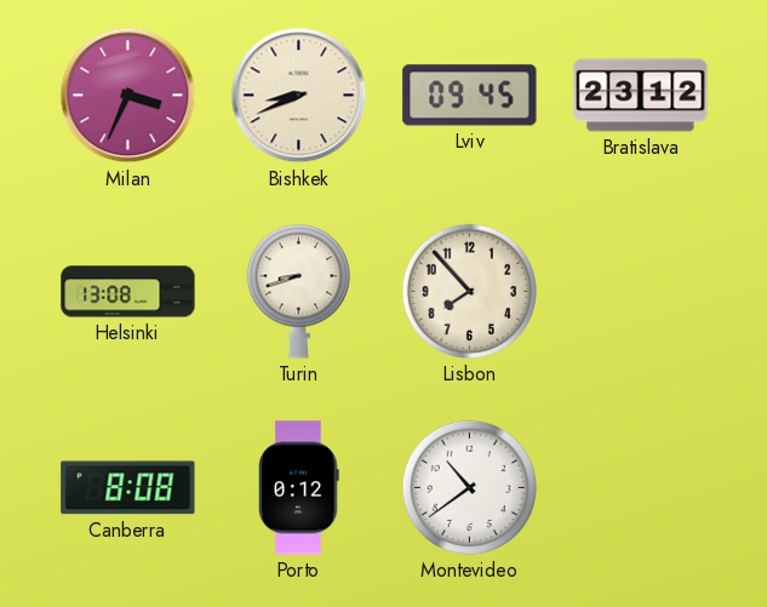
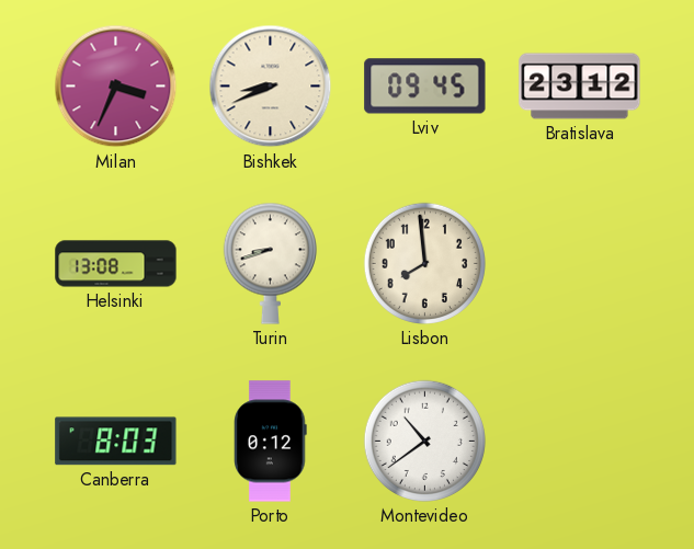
Lisbon: 7:53 -> 7:59 (424, 263)
Canberra: 8:08 -> 8:03 (116, 442)
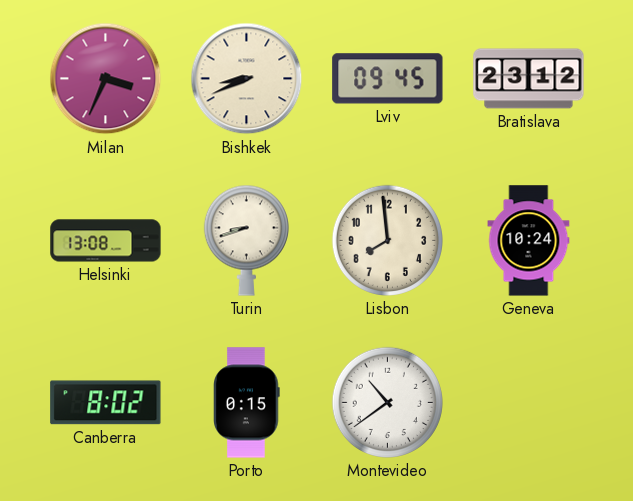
Geneva: none -> 10:24 (529, 241)
Canberra: 8:03 -> 8:02 (106, 403)
Porto: 0:12 -> 0:15 (247, 403)
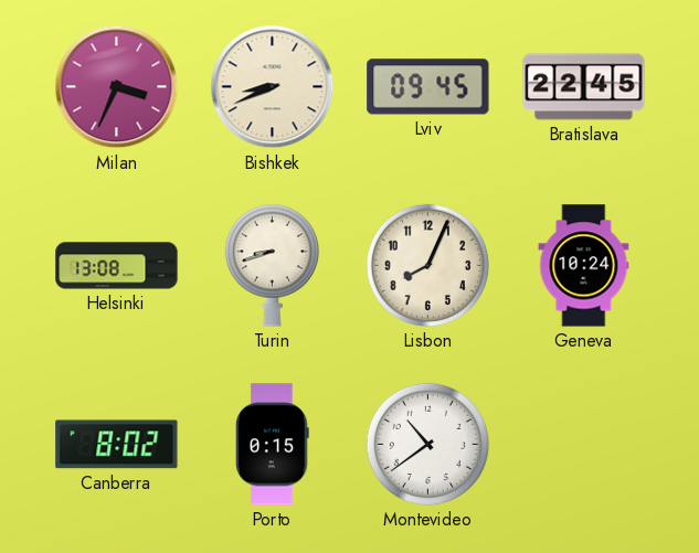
Bratislava: 23:12 -> 22:45 (584, 87)
Lisbon: 7:59 -> 8:04 (427, 265)
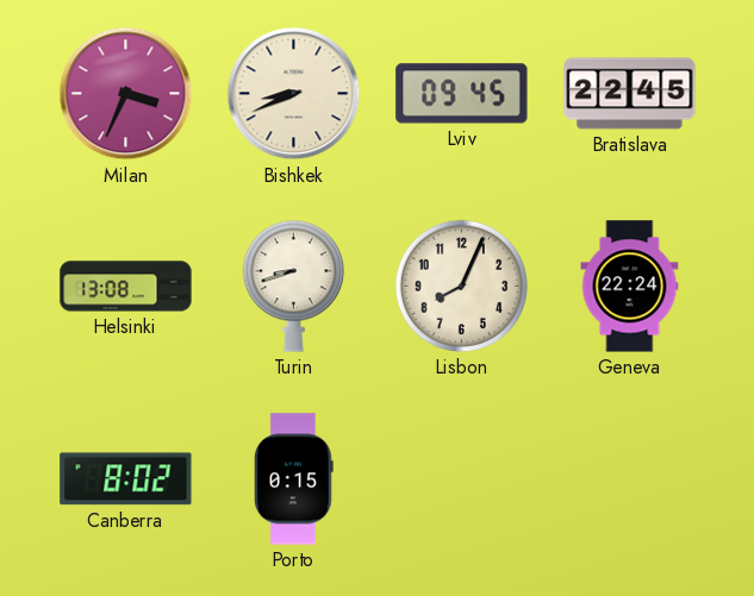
Geneva: 10:24 -> 22:24 (630, 287)
Montevideo: 10:39 -> none (427, 444)
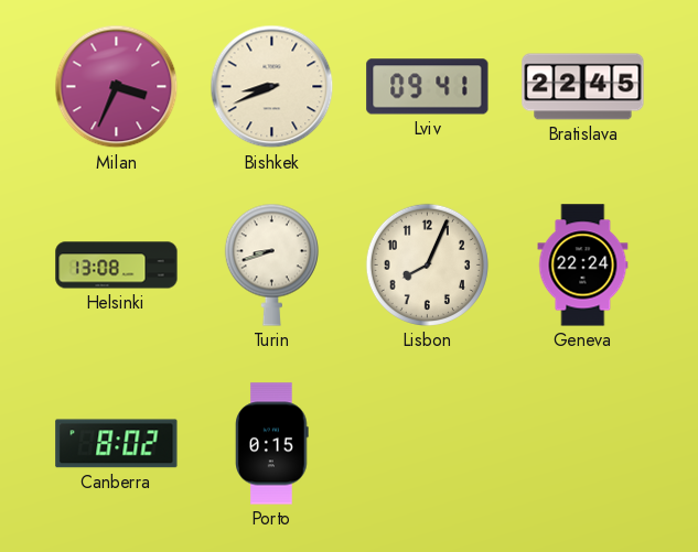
Lviv: 09:45 -> 09:41 (428, 87)
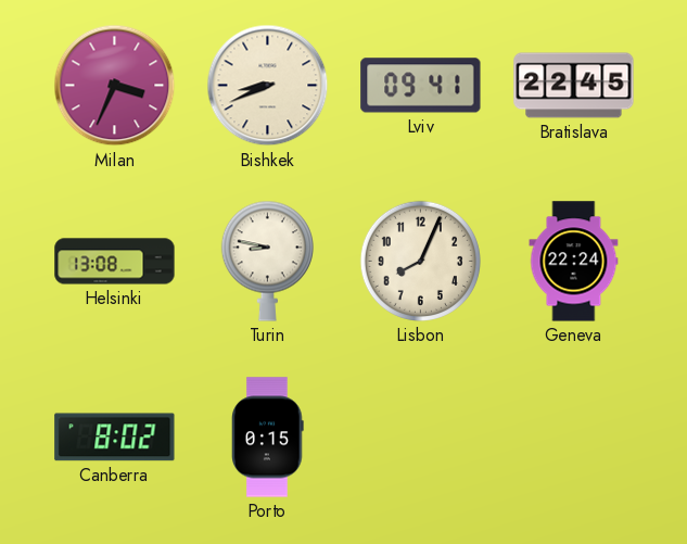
Turin: 8:42 -> 8:47 (267, 261)
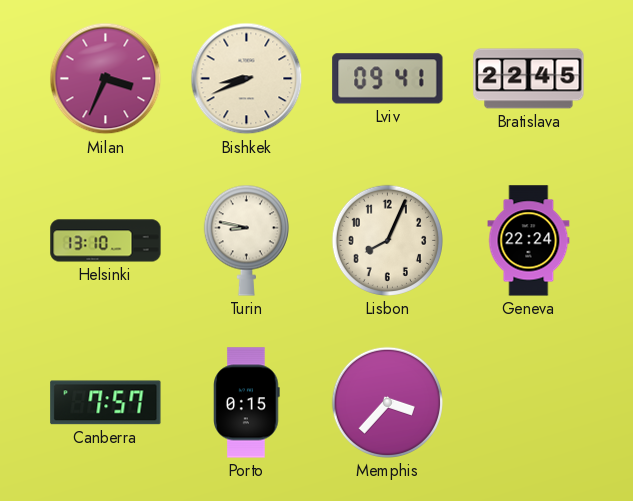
Helsinki: 13:08 -> 13:10 (106, 241)
Canberra: 8:02 -> 7:57 (106, 403)
Memphis: none -> 3:37 (387, 402)
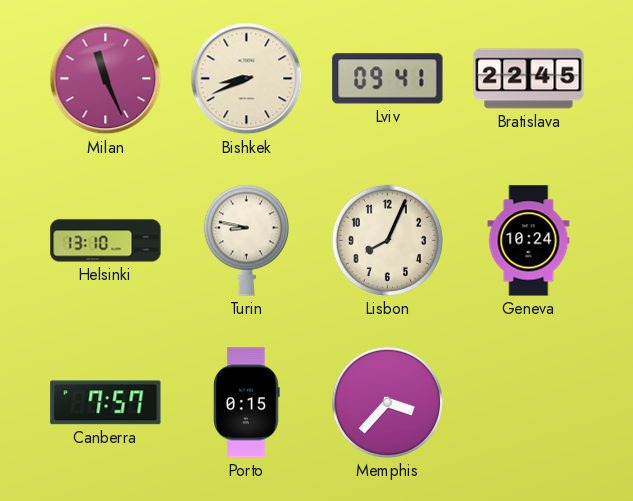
Milan: 3:34 -> 11:26 (106, 79)
Geneva: 22:24 -> 10:24 (529, 241)
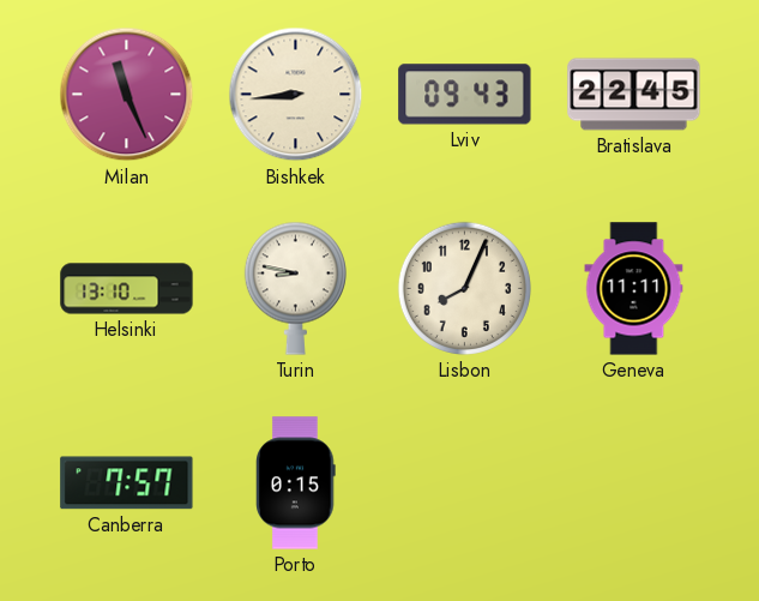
Bishkek: 8:41 -> 8:44 (296, 95)
Lviv: 09:41 -> 09:43 (465, 95)
Geneva: 10:24 -> 11:11 (634, 289)
Memphis: 3:37 -> none (387, 402)
